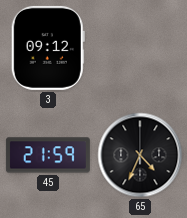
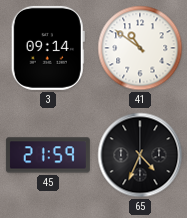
3: 09:12 -> 09:14 (48, 48)
41: none -> 10:51 (140, 48)
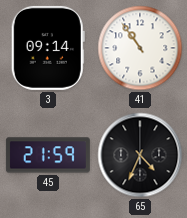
41: 10:51 -> 10:54 (140, 48)
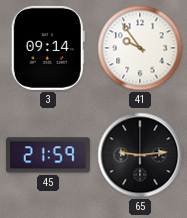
41: 10:54 -> 9:54 (140, 48)
65: 4:34 -> 9:14 (140, 155)
